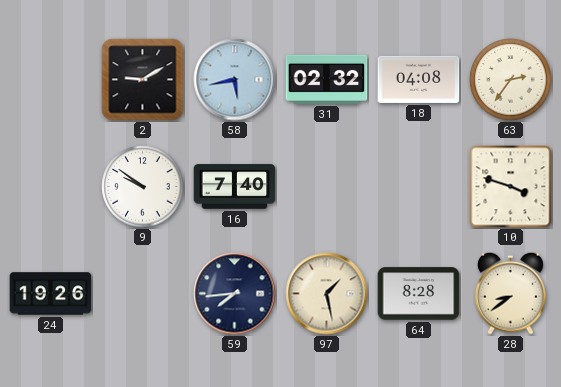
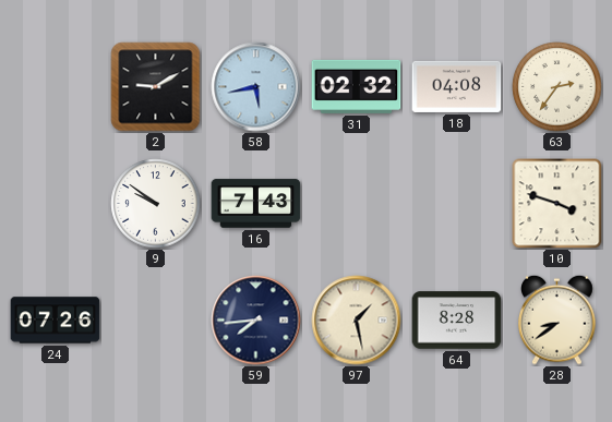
16: 7:40 -> 7:43 (256, 204)
24: 19:26 -> 07:26 (56, 321)
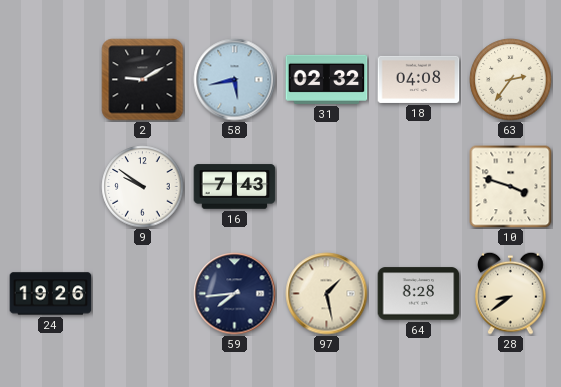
24: 07:26 -> 19:26 (51, 294)
